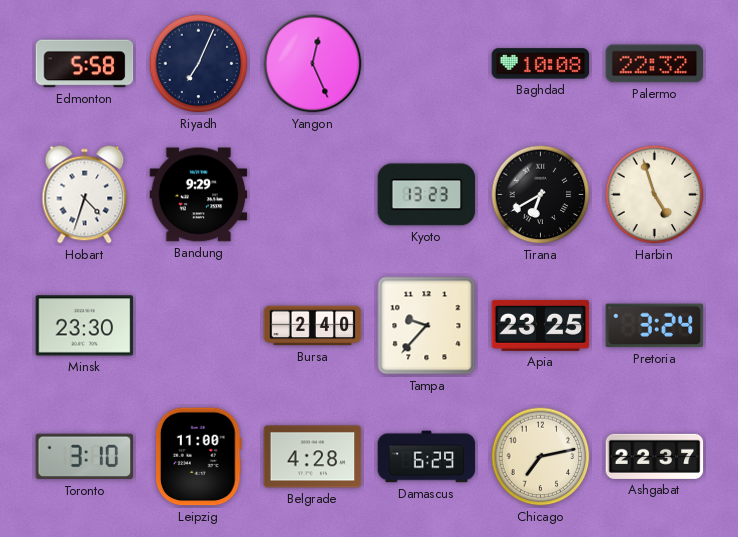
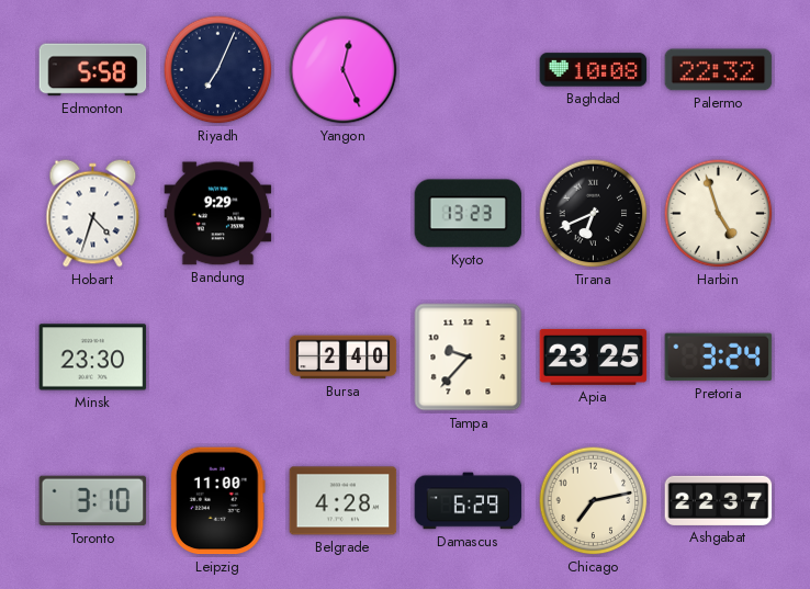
Tirana: 6:40 -> 6:41 (594, 214)
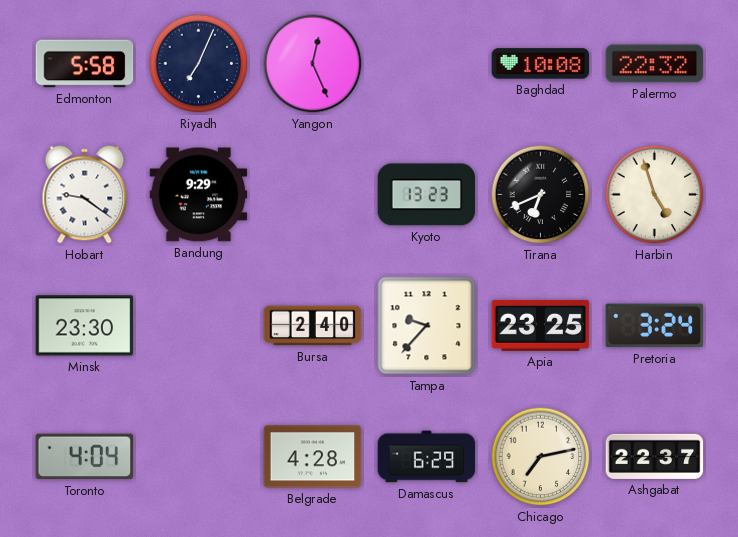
Hobart: 4:33 -> 9:21 (85, 195)
Toronto: 3:10 -> 4:04 (85, 457)
Leipzig: 11:00 -> none (217, 501)
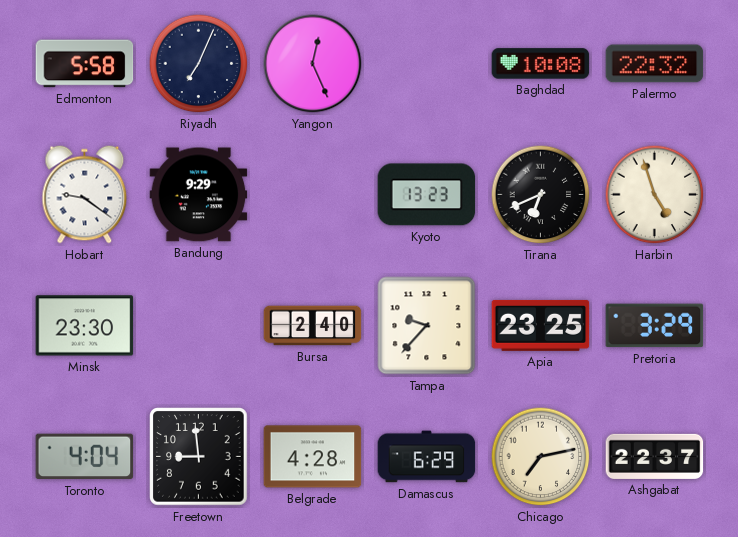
Pretoria: 3:24 -> 3:29 (655, 326)
Freetown: none -> 8:59 (199, 457)
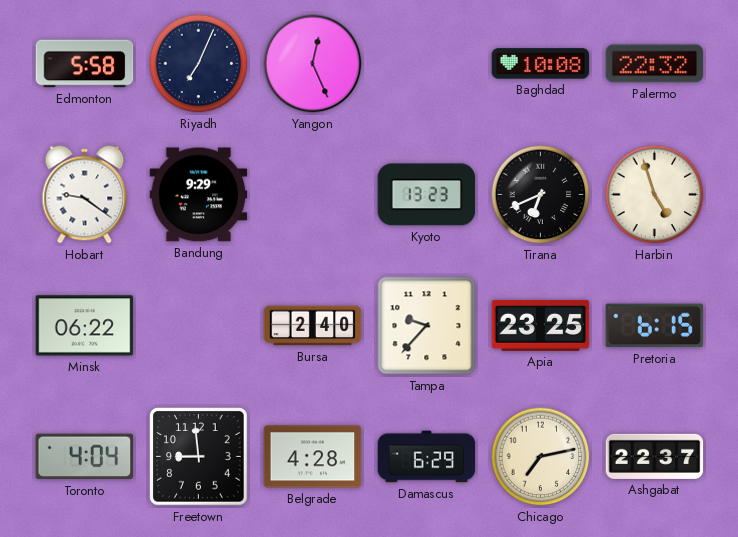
Minsk: 23:30 -> 06:22 (85, 326)
Pretoria: 3:29 -> 6:15 (655, 326)
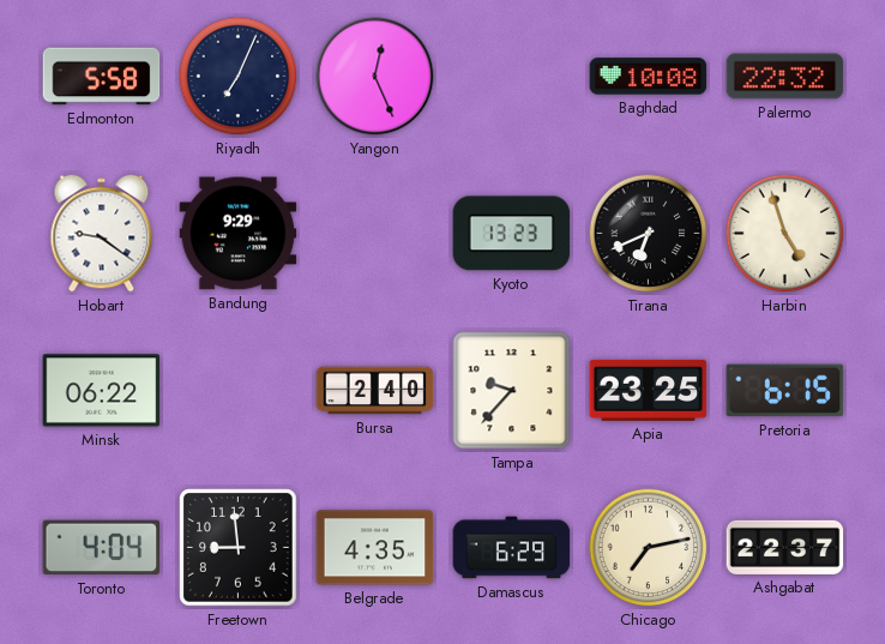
Belgrade: 4:28 -> 4:35 (375, 548)
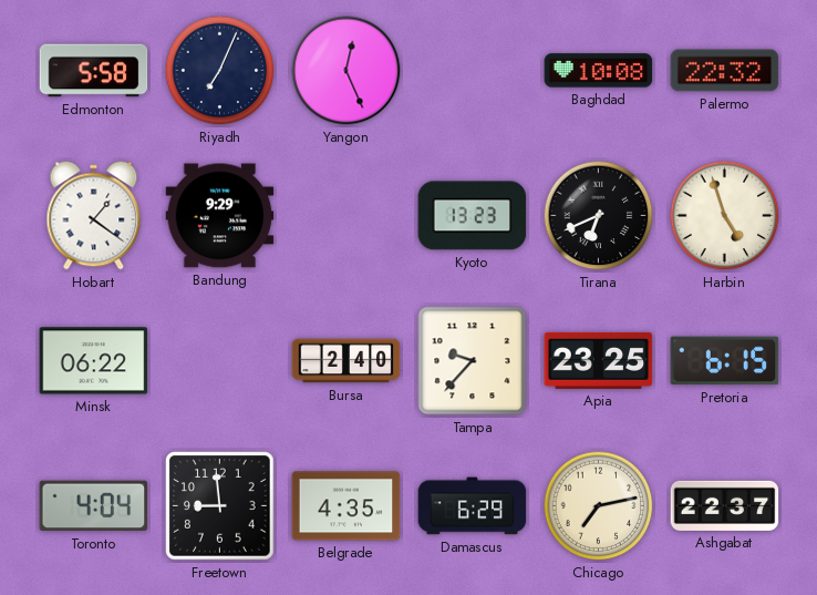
Hobart: 9:21 -> 1:21 (94, 216)
